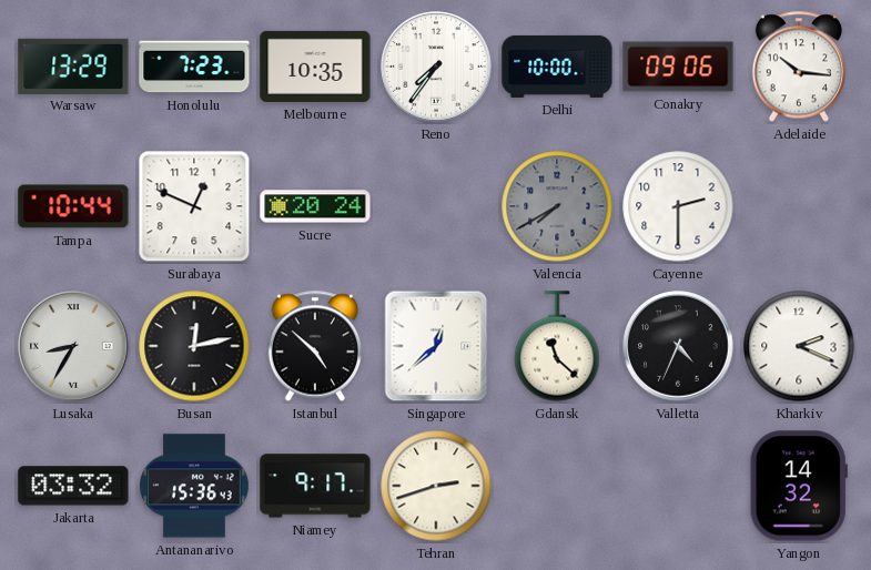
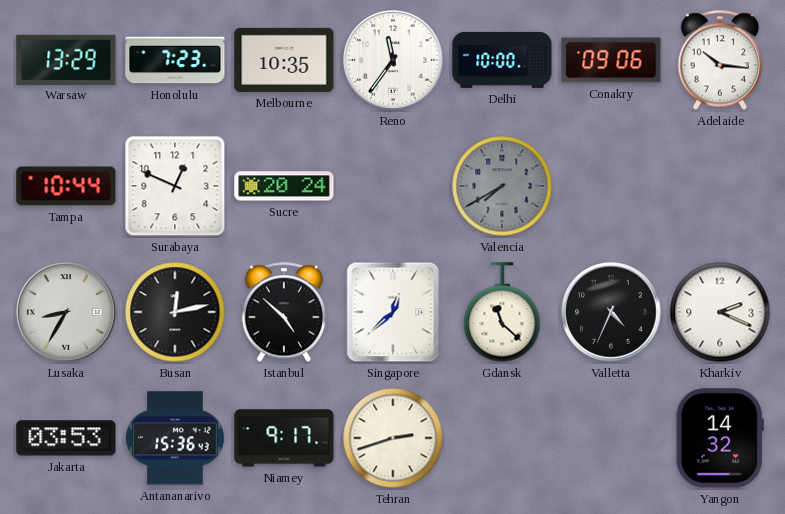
Reno: 7:36 -> 11:36 (393, 60)
Cayenne: 2:30 -> none (678, 206)
Jakarta: 03:32 -> 03:53 (66, 438)
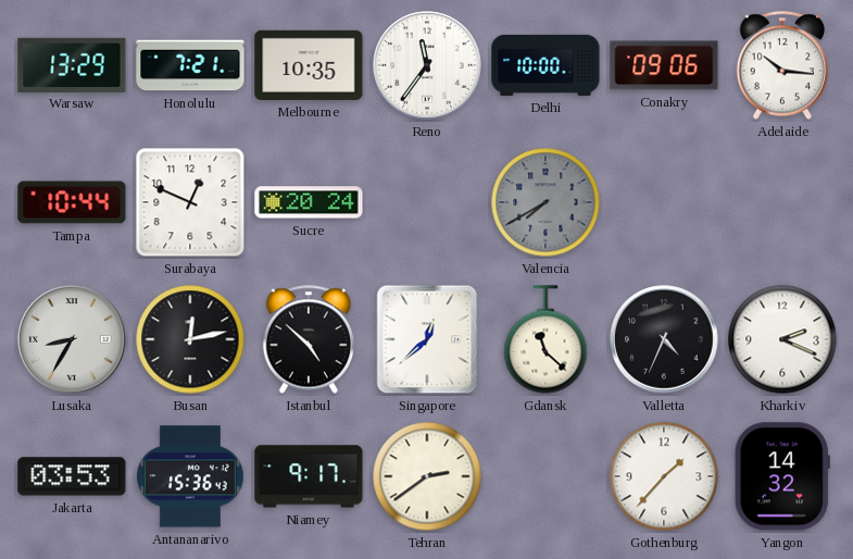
Honolulu: 7:23 -> 7:21 (190, 65)
Tehran: 2:42 -> 2:39 (427, 476)
Gothenburg: none -> 1:37 (664, 476)
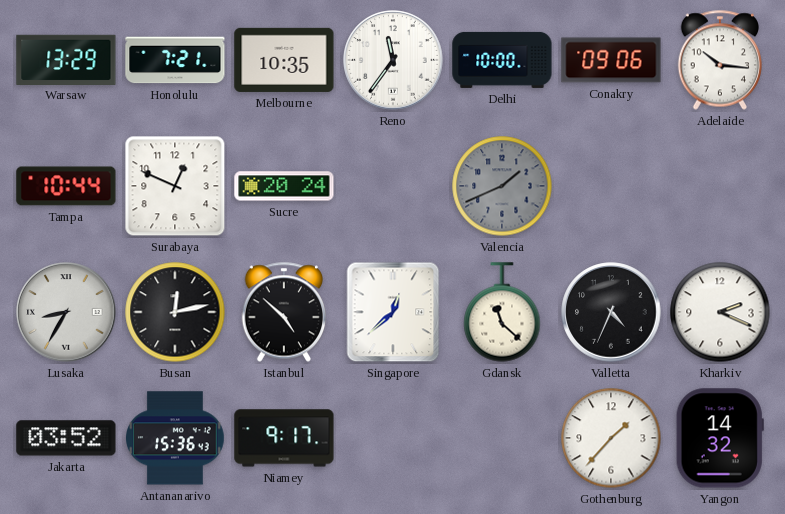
Valencia: 7:40 -> 1:41 (502, 186)
Jakarta: 03:53 -> 03:52 (66, 438)
Tehran: 2:39 -> none (427, 476)
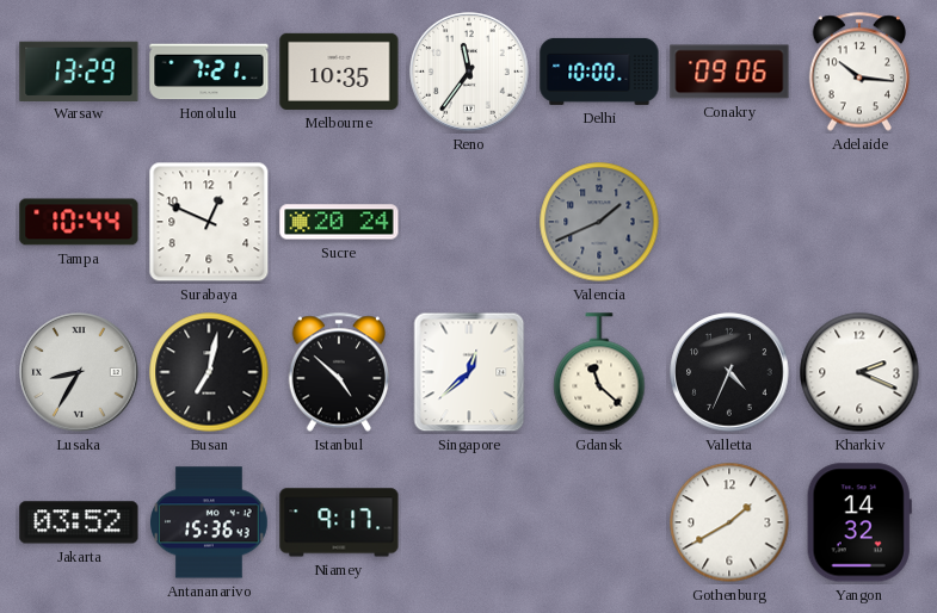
Busan: 12:13 -> 7:02 (209, 372)
Gothenburg: 1:37 -> 1:40 (729, 522)
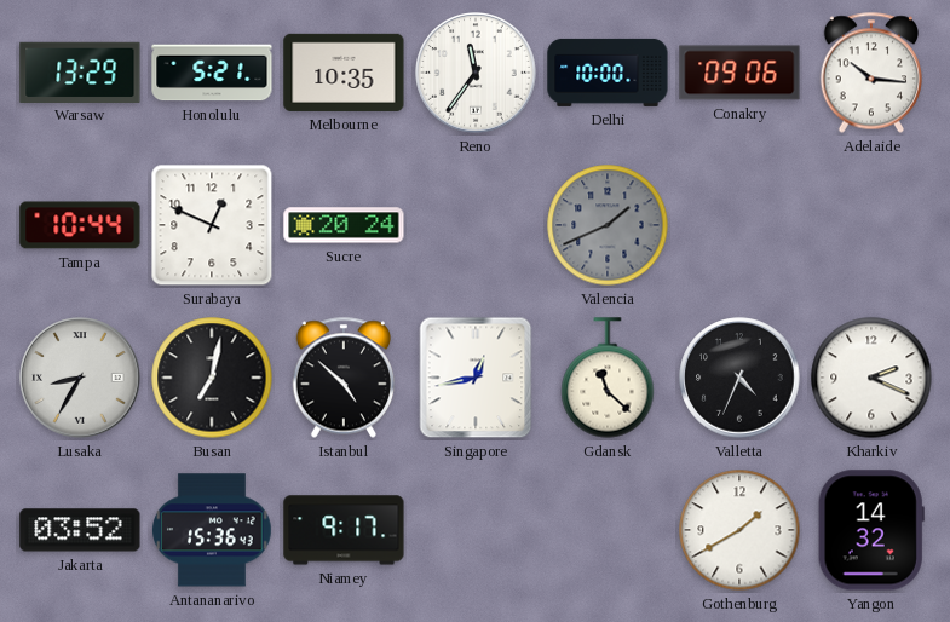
Honolulu: 7:21 -> 5:21 (212, 73)
Singapore: 12:38 -> 12:43 (476, 378)
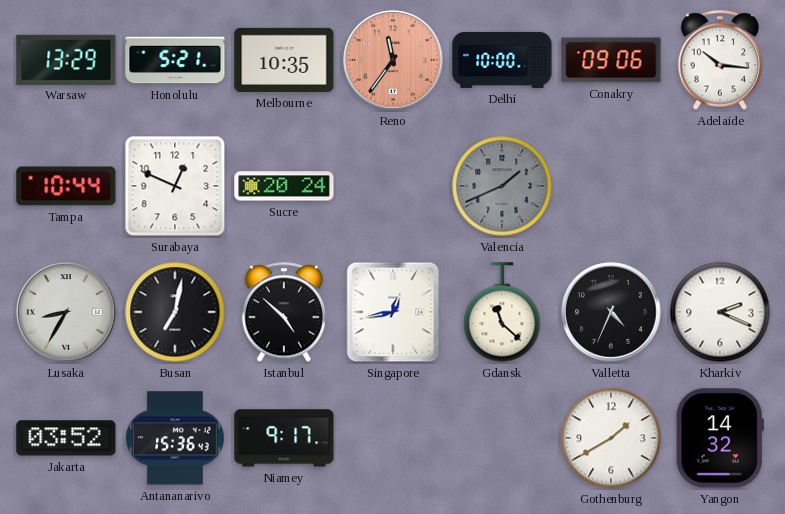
Reno dial: white -> salmon (393, 60)
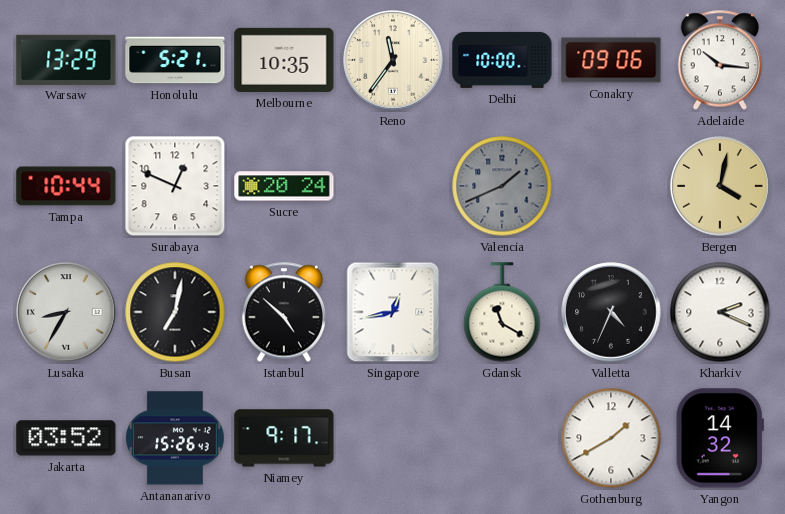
Reno dial: salmon -> cream (393, 60)
Bergen: none -> 4:02 (720, 186)
Gdansk: 11:22 -> 11:20 (502, 312)
Antananarivo: 15:36 -> 15:26 (176, 438)
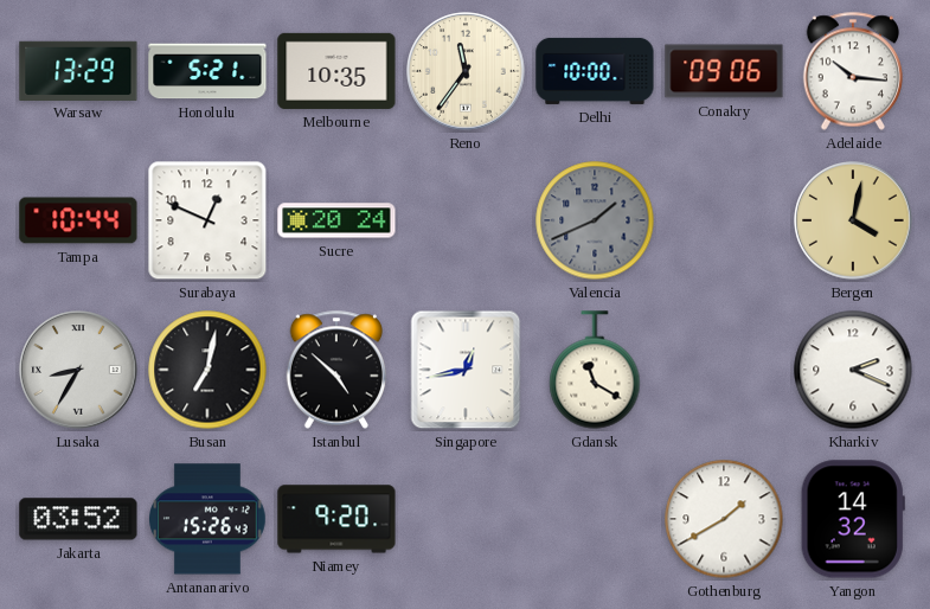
Valletta: 4:34 -> none (611, 312)
Niamey: 9:17 -> 9:20 (336, 519)
